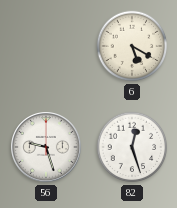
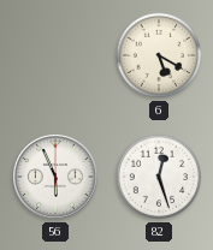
56: 9:27 -> 5:56 (55, 177)
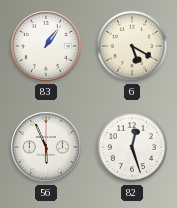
83: none -> 1:06 (46, 46)
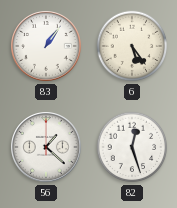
6: 5:20 -> 5:24 (132, 46)
56: 5:56 -> 1:22 (46, 147)
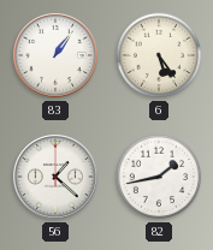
82: 12:27 -> 1:43 (159, 177)
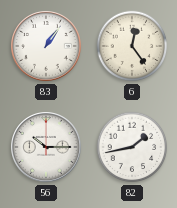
6: 5:24 -> 12:24 (132, 46)
56: 1:22 -> 10:15 (46, 147)
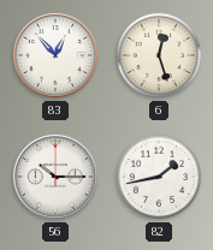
83: 1:06 -> 12:53 (55, 55)
6: 12:24 -> 12:27 (159, 55)
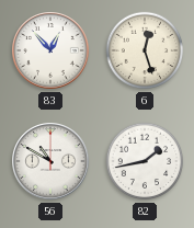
56: 10:15 -> 10:50 (50, 161)
